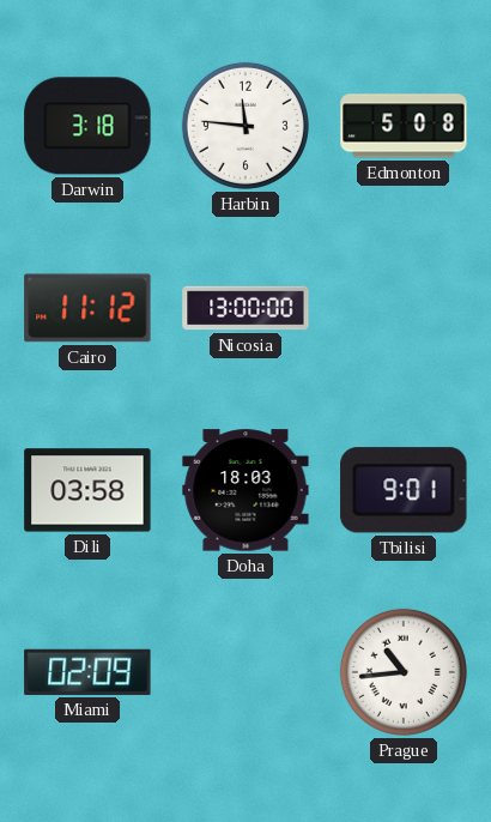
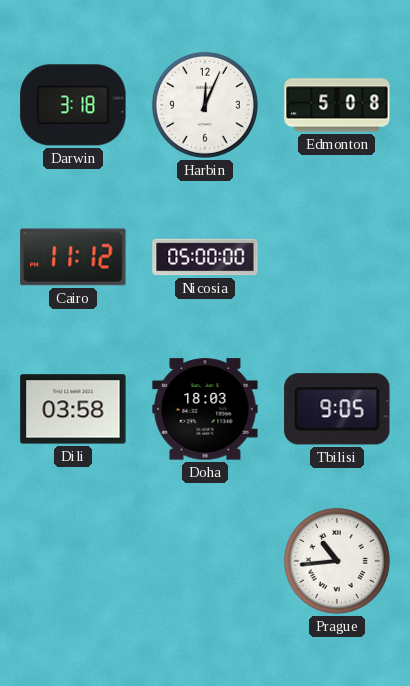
Harbin: 11:46 -> 12:04 (205, 105)
Nicosia: 13:00 -> 05:00 (205, 257)
Tbilisi: 9:01 -> 9:05 (337, 409)
Miami: 02:09 -> none (87, 672)
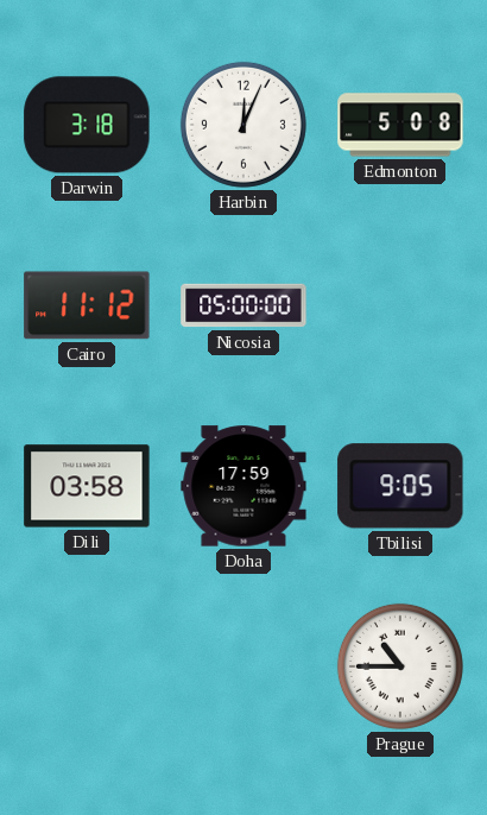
Doha: 18:03 -> 17:59 (243, 486)
Prague: 10:44 -> 10:45 (400, 666)
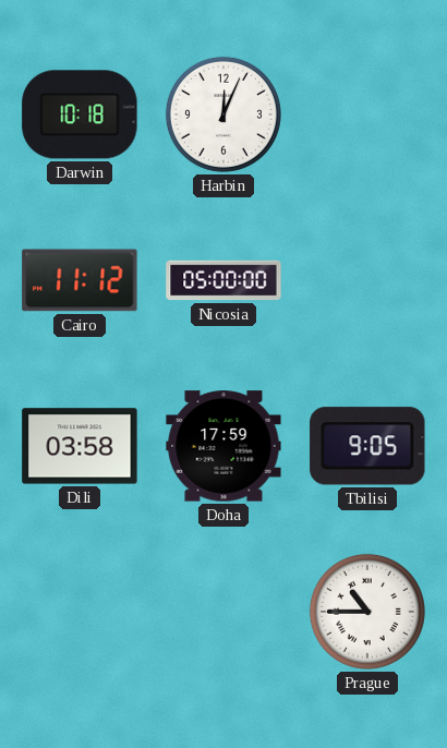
Darwin: 3:18 -> 10:18 (80, 114)
Edmonton: 5:08 -> none (400, 125)
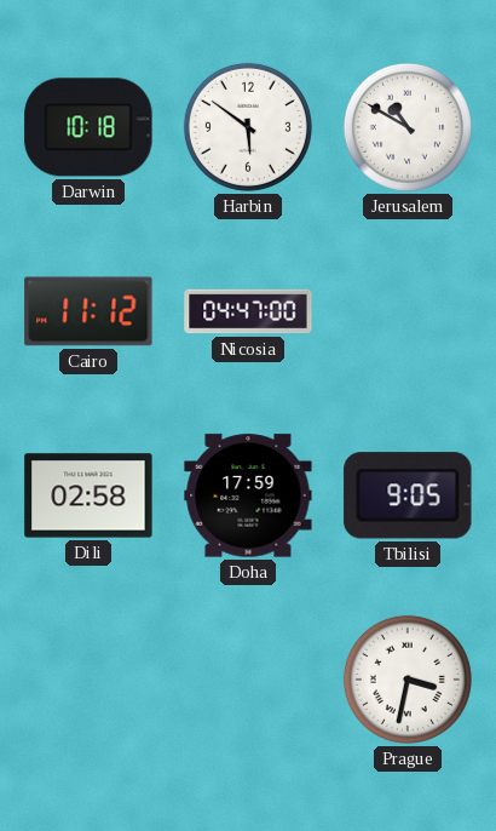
Harbin: 12:04 -> 5:51 (248, 127)
Jerusalem: none -> 10:50 (408, 127)
Nicosia: 05:00 -> 04:47 (248, 311)
Dili: 03:58 -> 02:58 (88, 495)
Prague: 10:45 -> 3:32 (408, 680)
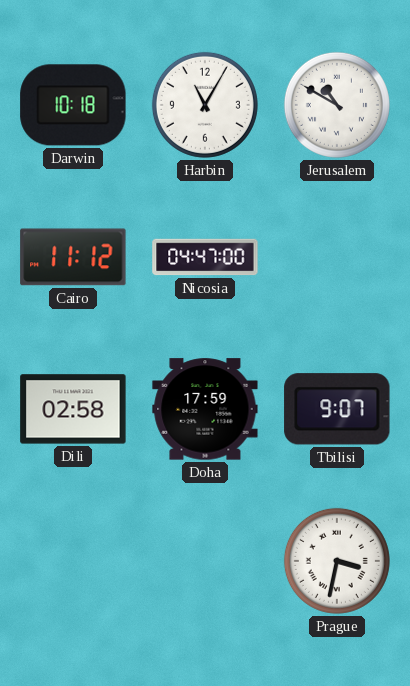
Harbin: 5:51 -> 11:05 (205, 105)
Tbilisi: 9:05 -> 9:07 (337, 409)
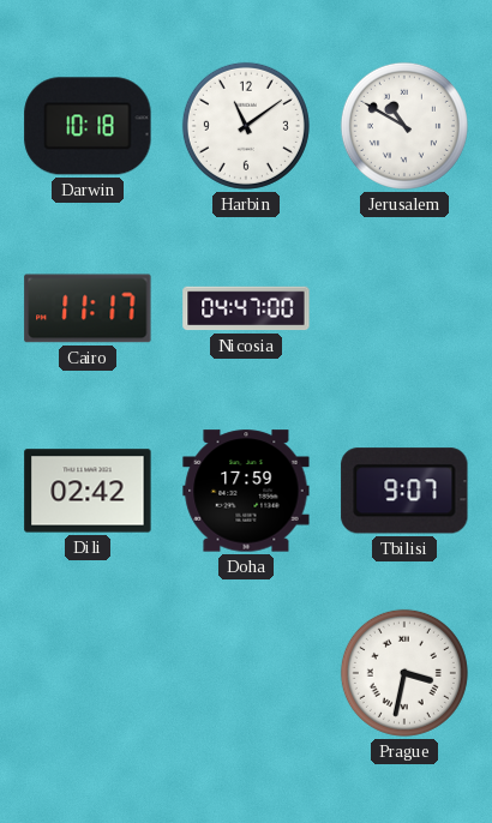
Harbin: 11:05 -> 11:09 (246, 126)
Cairo: 11:12 -> 11:17 (88, 308)
Dili: 02:58 -> 02:42 (88, 491)
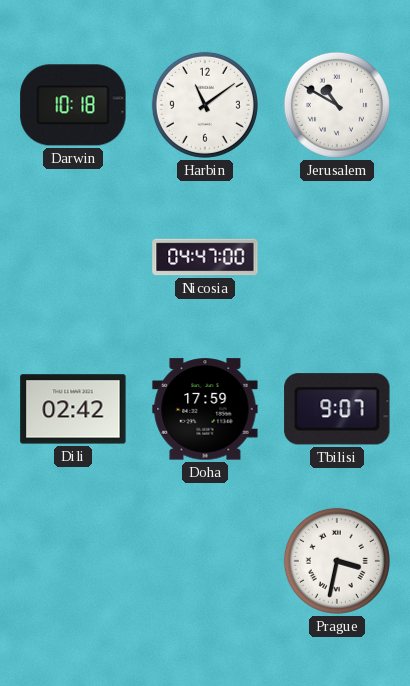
Cairo: 11:17 -> none (88, 308)
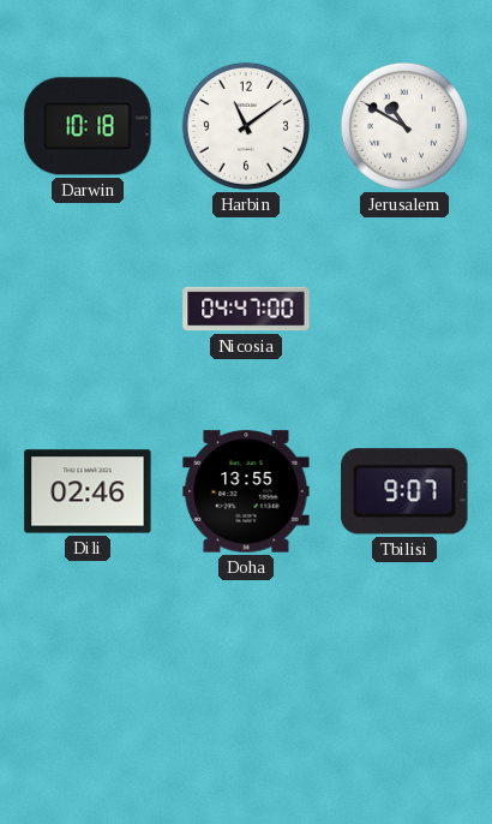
Dili: 02:42 -> 02:46 (88, 491)
Doha: 17:59 -> 13:55 (246, 491)
Prague: 3:32 -> none (337, 561)
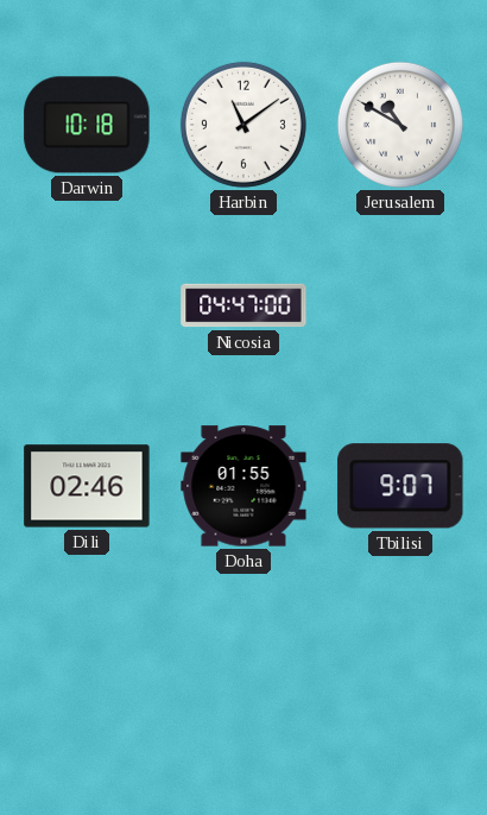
Doha: 13:55 -> 01:55 (243, 486)
